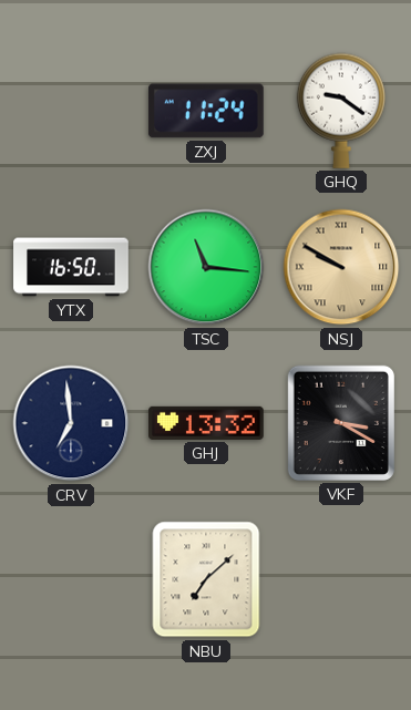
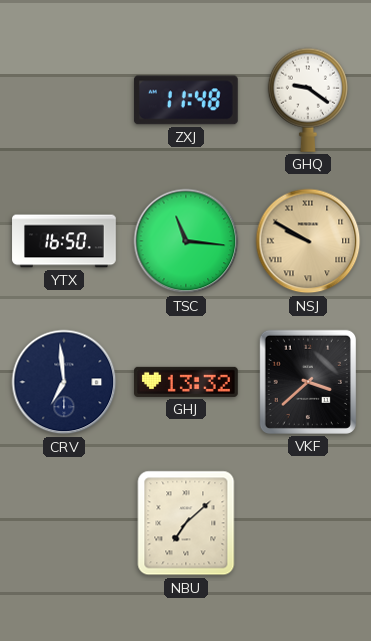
ZXJ: 11:24 -> 11:48 (186, 100)
VKF: 3:20 -> 3:38 (308, 382)
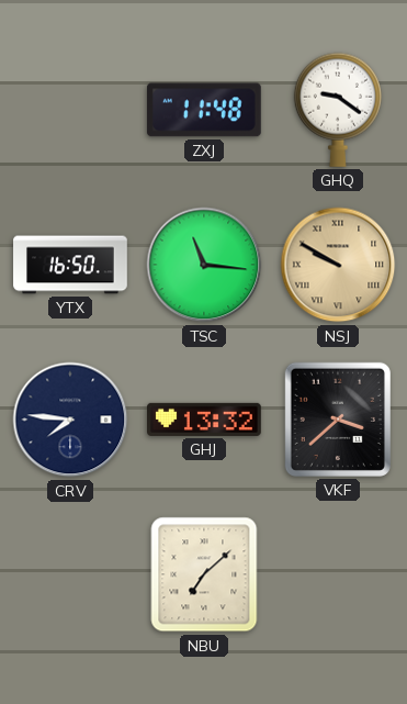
CRV: 6:59 -> 7:46 (70, 420)
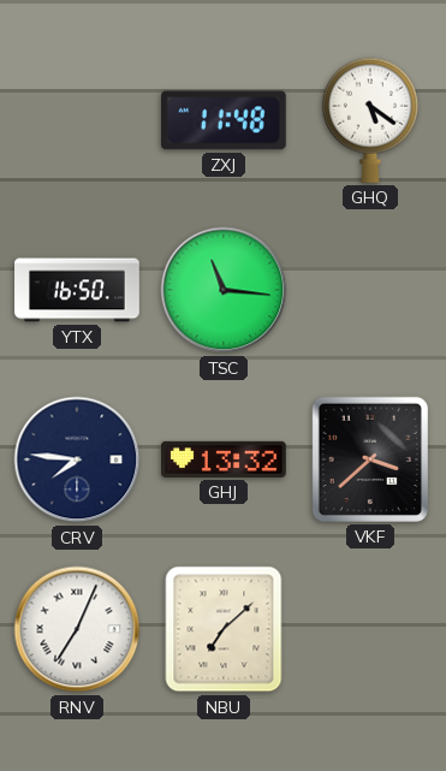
GHQ: 9:21 -> 5:21 (370, 120)
NSJ: 9:50 -> none (338, 265)
RNV: none -> 7:04 (77, 629)
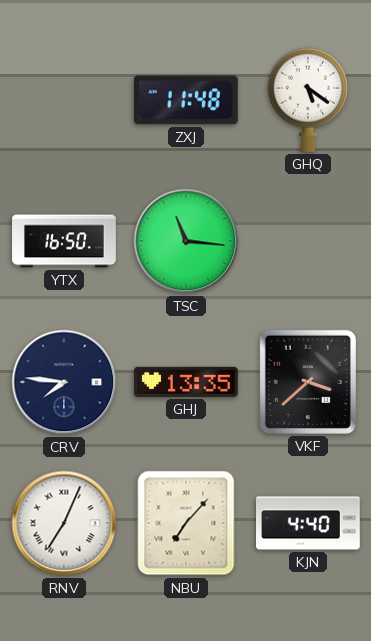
GHJ: 13:32 -> 13:35 (187, 382)
NBU: 7:08 -> 7:07 (186, 523)
KJN: none -> 4:40 (309, 523)
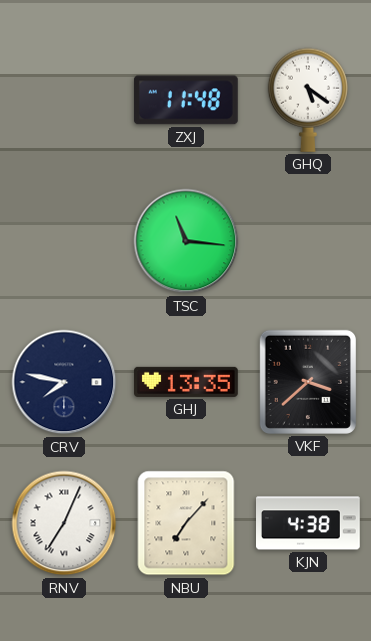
YTX: 16:50 -> none (64, 241)
CRV: 7:46 -> 7:47 (64, 382)
KJN: 4:40 -> 4:38 (309, 523)
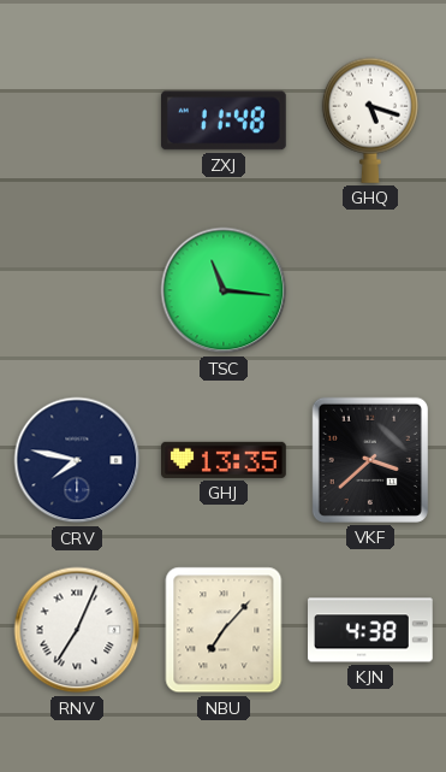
GHQ: 5:21 -> 5:18 (370, 120)
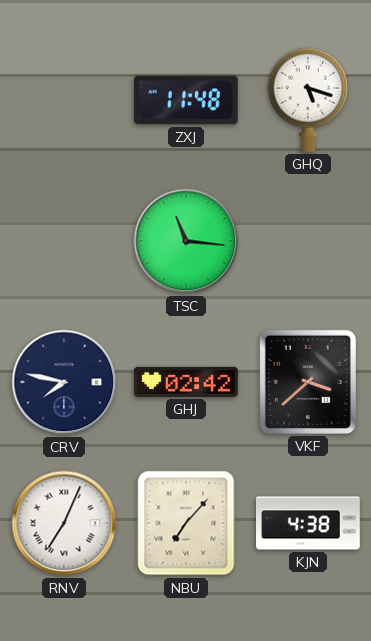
GHJ: 13:35 -> 02:42 (187, 382)
